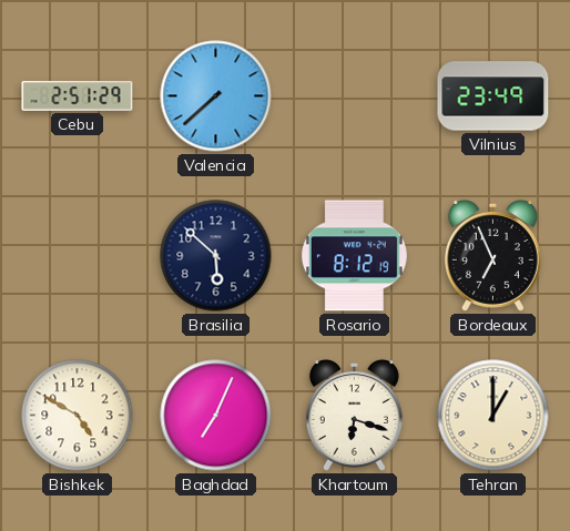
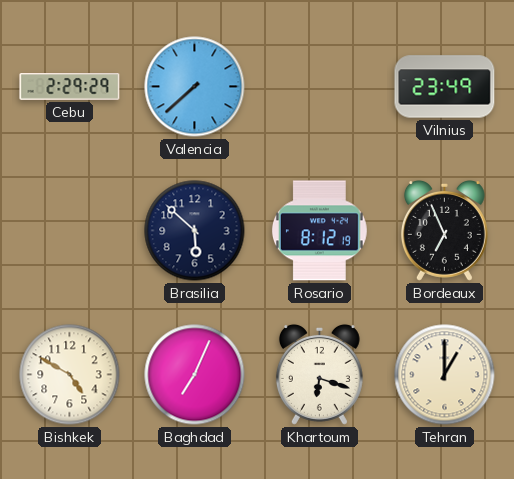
Cebu: 2:51 -> 2:29 (70, 87)
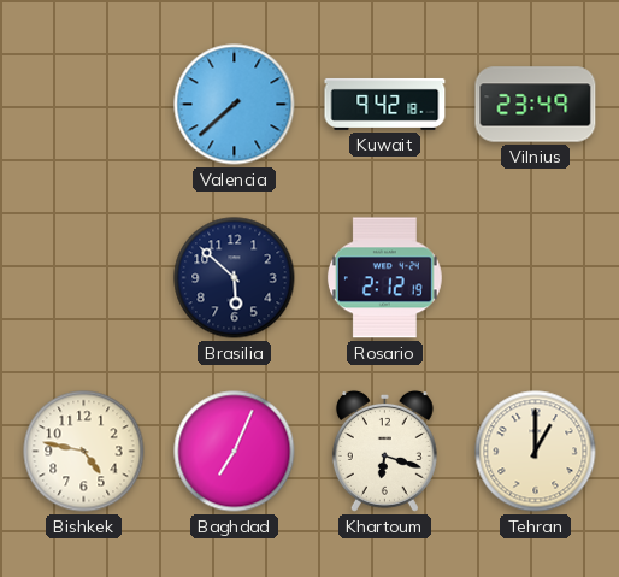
Cebu: 2:29 -> none (70, 87)
Kuwait: none -> 9:42 (385, 104)
Rosario: 8:12 -> 2:12 (384, 278)
Bordeaux: 6:56 -> none (444, 230)
Bishkek: 4:50 -> 4:47 (84, 452)
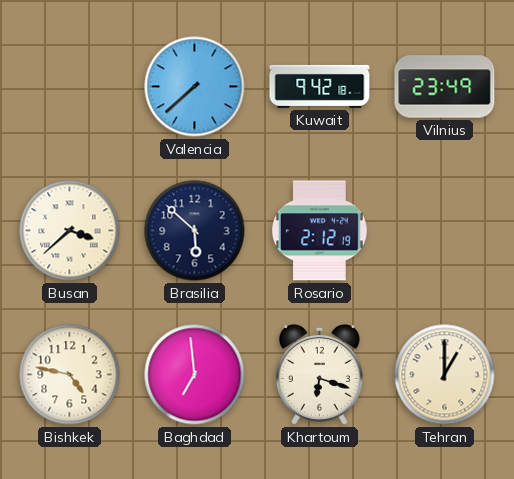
Busan: none -> 3:38 (70, 231)
Baghdad: 7:04 -> 6:59 (195, 375)
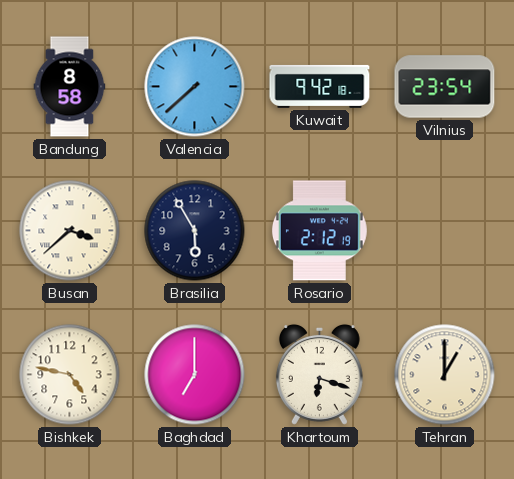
Bandung: none -> 8:58 (70, 87)
Vilnius: 23:49 -> 23:54 (445, 87)
Brasilia: 5:52 -> 5:55 (195, 231)
Baghdad: 6:59 -> 7:00 (195, 375)
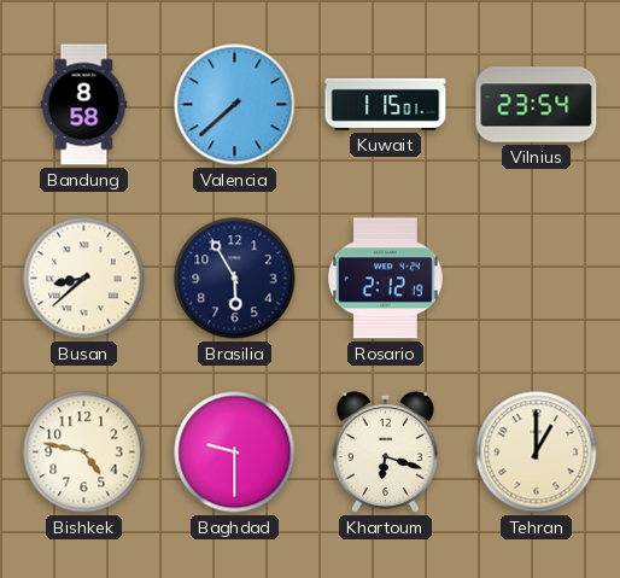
Kuwait: 9:42 -> 1:15 (386, 104)
Busan: 3:38 -> 8:38 (84, 279)
Baghdad: 7:00 -> 9:30 (235, 453)
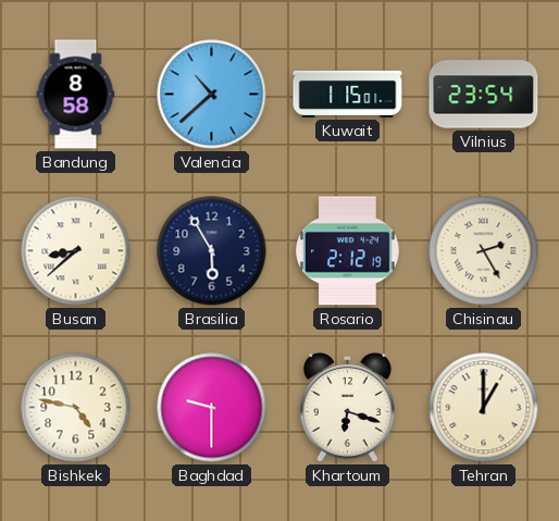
Valencia: 7:38 -> 10:38 (212, 95)
Chisinau: none -> 2:25 (484, 251)
